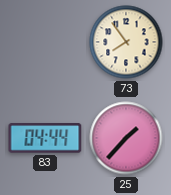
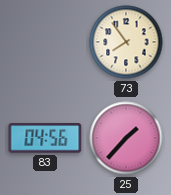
83: 04:44 -> 04:56 (45, 138)
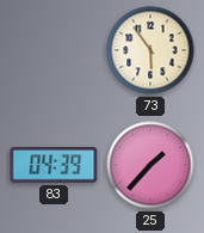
73: 7:54 -> 5:54 (150, 50)
83: 04:56 -> 04:39 (54, 165)
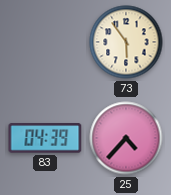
25: 1:37 -> 4:37 (126, 138)
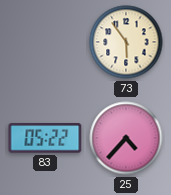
83: 04:39 -> 05:22 (45, 138)
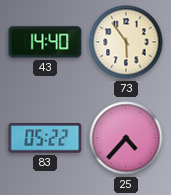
43: none -> 14:40 (45, 42)
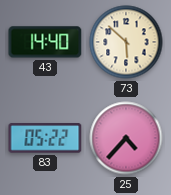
73: 5:54 -> 5:52 (126, 42)
